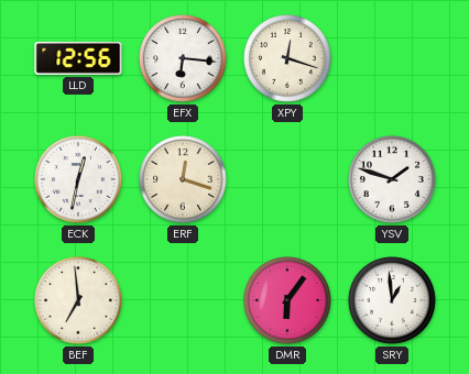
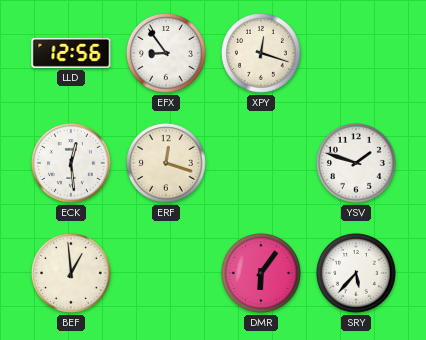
EFX: 6:16 -> 8:54 (167, 54)
ECK: 12:32 -> 12:29 (72, 164)
BEF: 6:59 -> 12:59 (72, 274)
SRY: 12:59 -> 5:37 (357, 274)
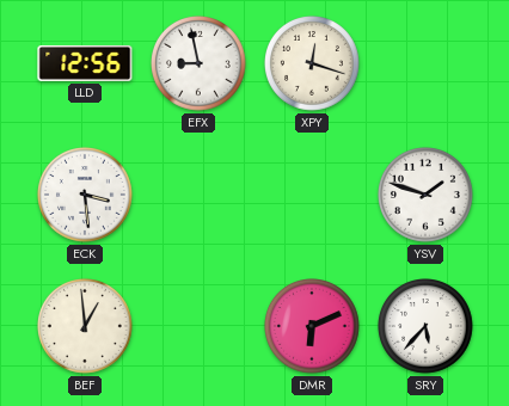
EFX: 8:54 -> 8:58 (200, 64)
ECK: 12:29 -> 3:29 (86, 196)
ERF: 12:18 -> none (167, 164)
DMR: 6:06 -> 6:11 (313, 327)
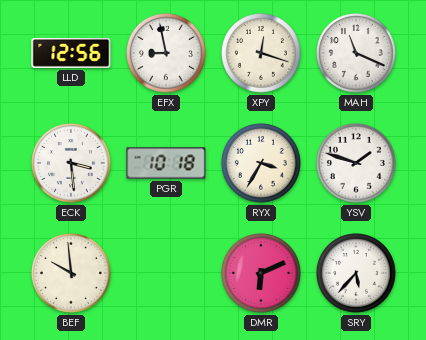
MAH: none -> 11:19 (357, 54)
PGR: none -> 10:18 (166, 163)
RYX: none -> 3:35 (262, 164)
BEF: 12:59 -> 9:59 (72, 274)
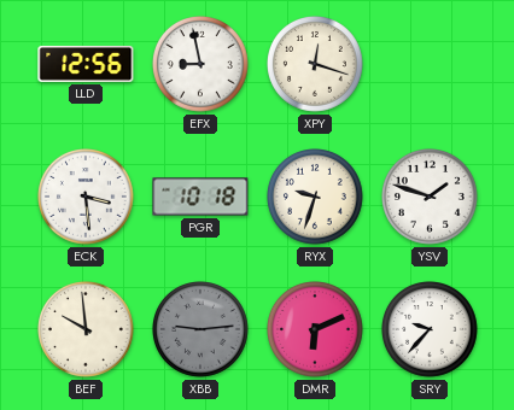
MAH: 11:19 -> none (357, 54)
RYX: 3:35 -> 9:33 (316, 198)
XBB: none -> 9:14 (201, 330)
SRY: 5:37 -> 9:37 (431, 330)
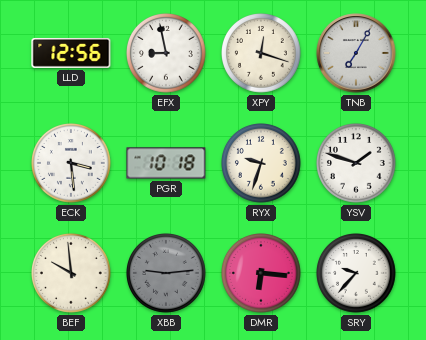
TNB: none -> 7:05 (356, 53)
DMR: 6:11 -> 6:16 (262, 274)
